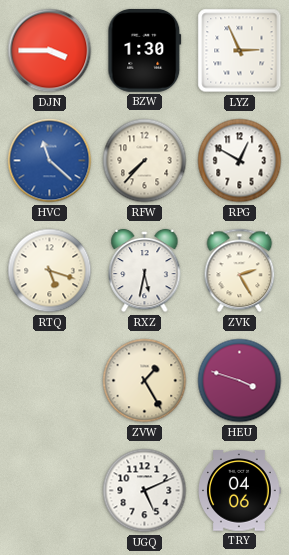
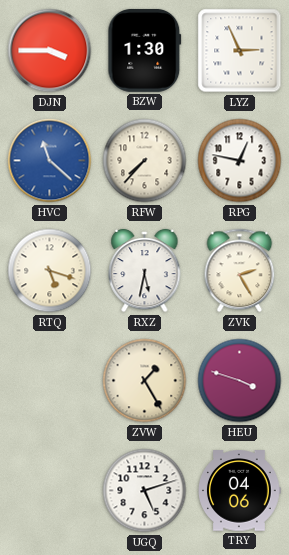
RPG: 12:50 -> 12:47 (240, 161)
UGQ: 5:11 -> 5:12 (145, 491)
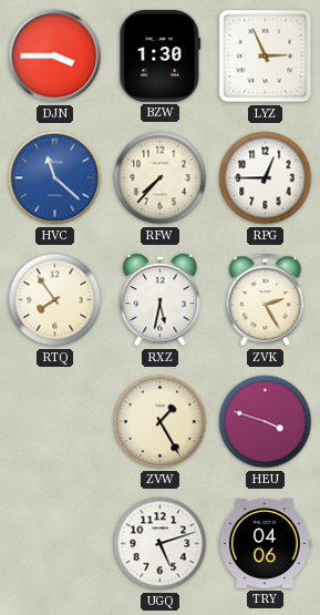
RPG: 12:47 -> 12:45 (266, 178)
RTQ: 5:18 -> 7:54 (55, 300)
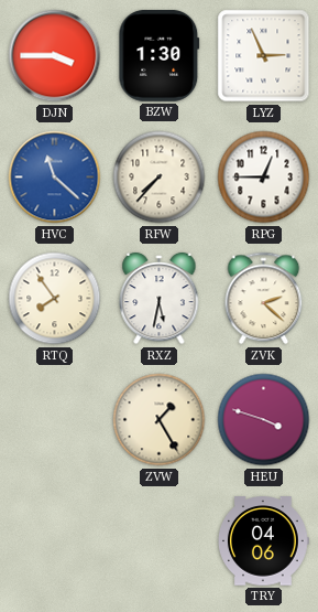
ZVK: 2:25 -> 2:22 (264, 299)
UGQ: 5:12 -> none (161, 544)
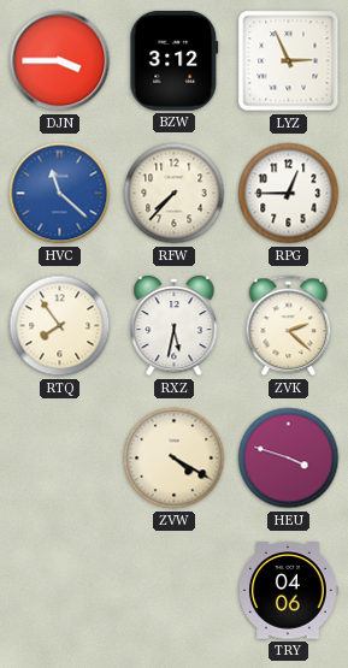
BZW: 1:30 -> 3:12 (175, 60)
ZVW: 1:25 -> 4:20 (175, 459)
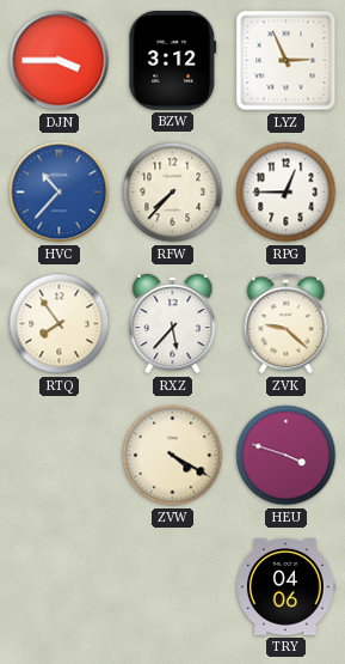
HVC: 11:22 -> 10:37 (60, 193)
RXZ: 5:32 -> 5:37 (173, 324)
ZVK: 2:22 -> 9:22 (287, 324)
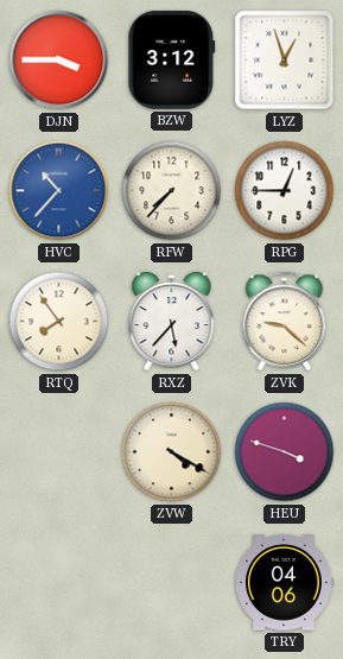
LYZ: 2:56 -> 12:57 (285, 61)
